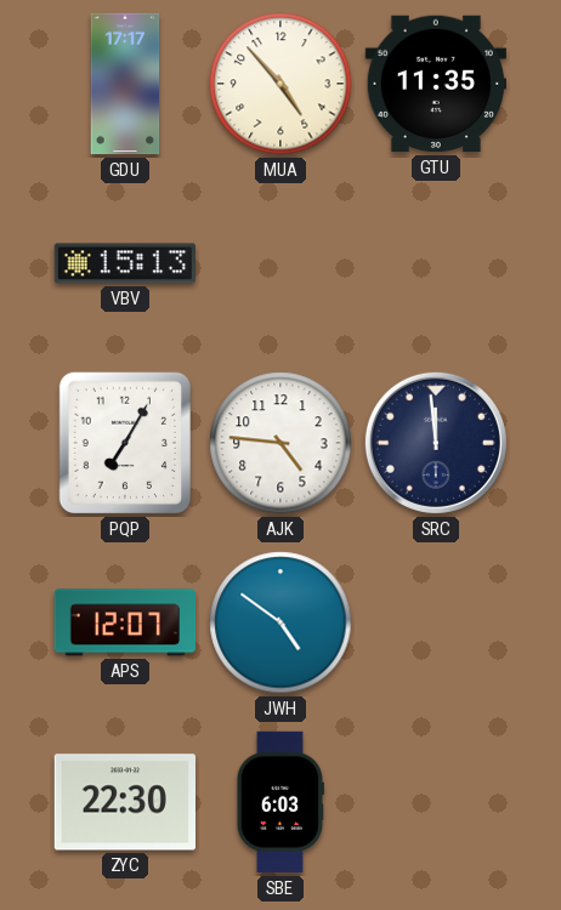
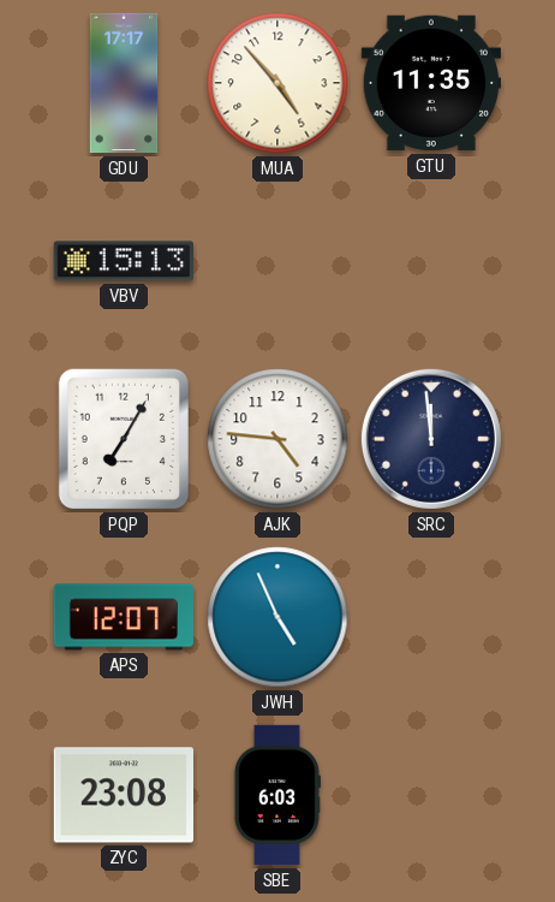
JWH: 4:51 -> 4:56 (277, 617)
ZYC: 22:30 -> 23:08 (123, 795)
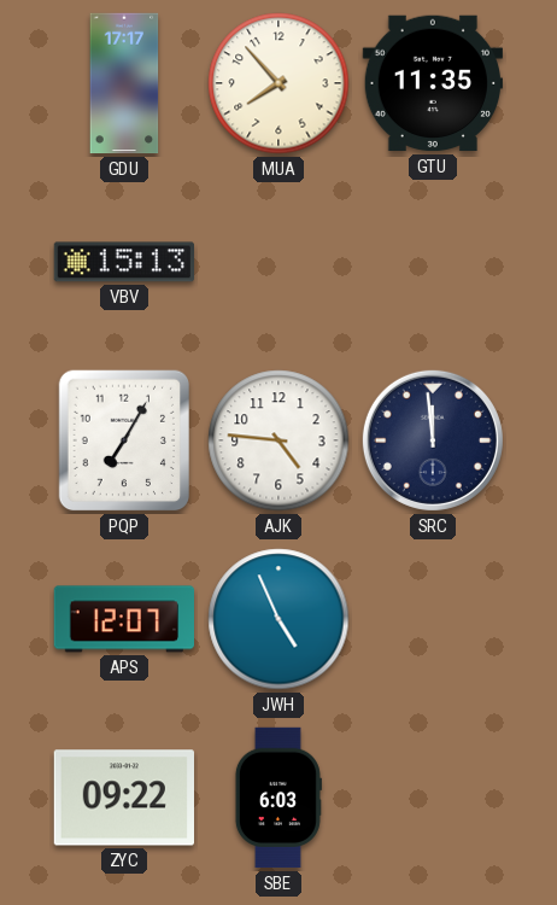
MUA: 4:53 -> 7:53 (278, 83)
ZYC: 23:08 -> 09:22 (123, 798)
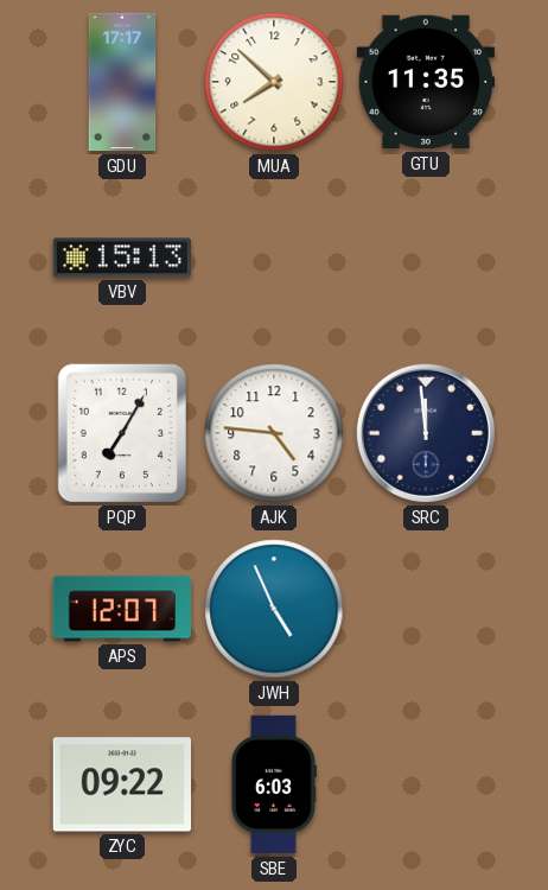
MUA: 7:53 -> 7:52 (274, 82)
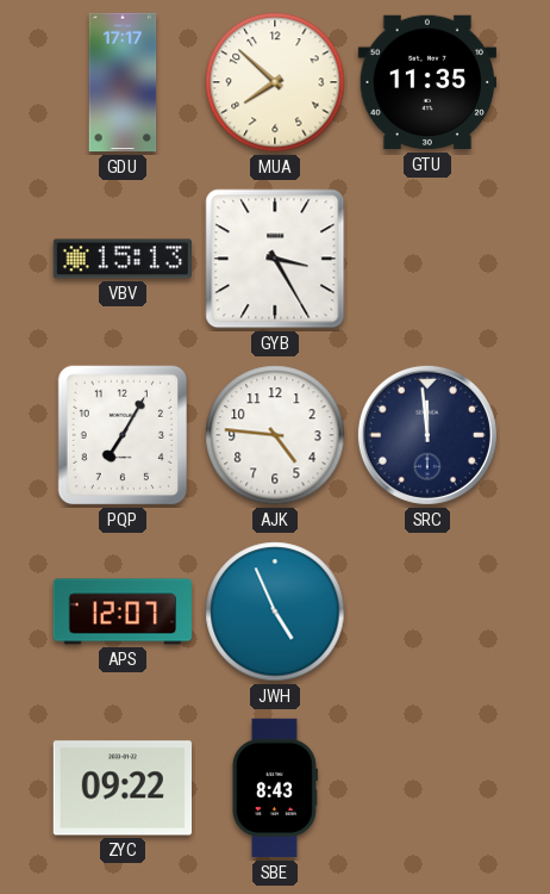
GYB: none -> 3:25 (275, 259)
SBE: 6:03 -> 8:43 (274, 788)
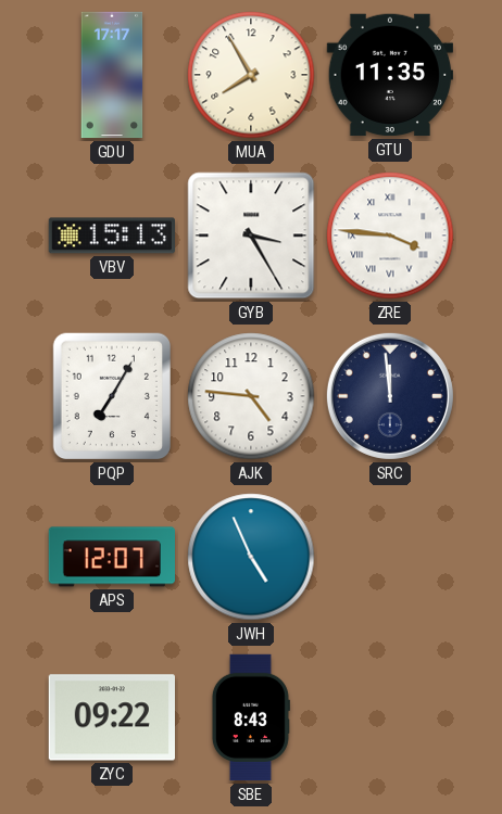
MUA: 7:52 -> 7:55 (251, 75)
ZRE: none -> 3:46 (390, 236)
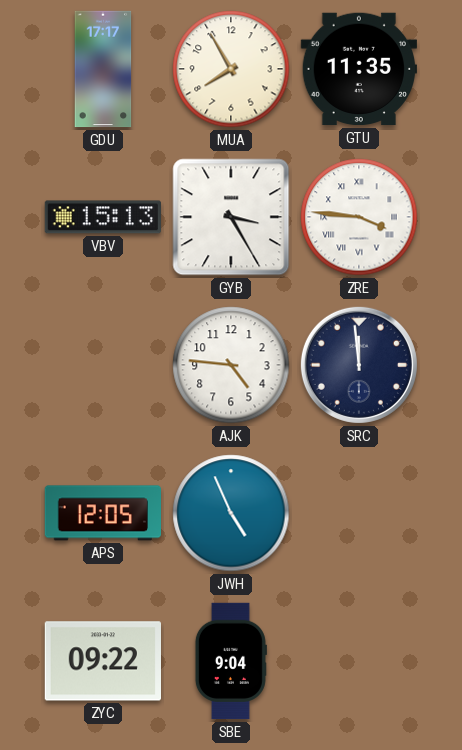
PQP: 7:05 -> none (111, 396)
APS: 12:07 -> 12:05 (102, 513)
SBE: 8:43 -> 9:04 (230, 661)
